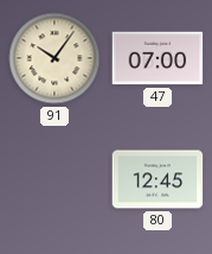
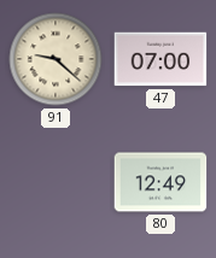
91: 10:06 -> 9:22 (56, 59)
80: 12:45 -> 12:49 (160, 182)
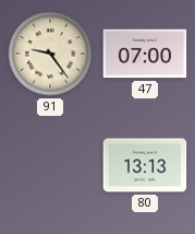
91: 9:22 -> 9:24 (50, 54)
80: 12:49 -> 13:13 (145, 165)
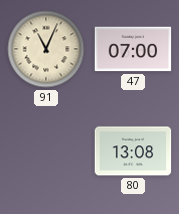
91: 9:24 -> 11:04 (46, 49)
80: 13:13 -> 13:08 (133, 151)
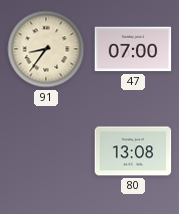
91: 11:04 -> 8:36 (46, 49)
